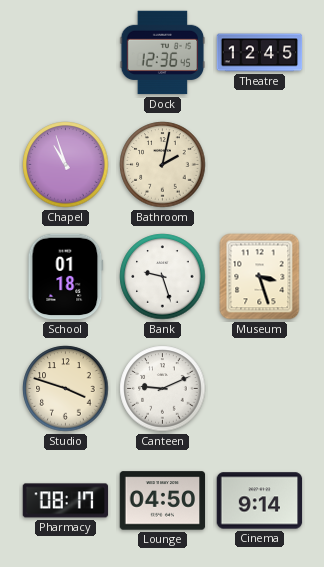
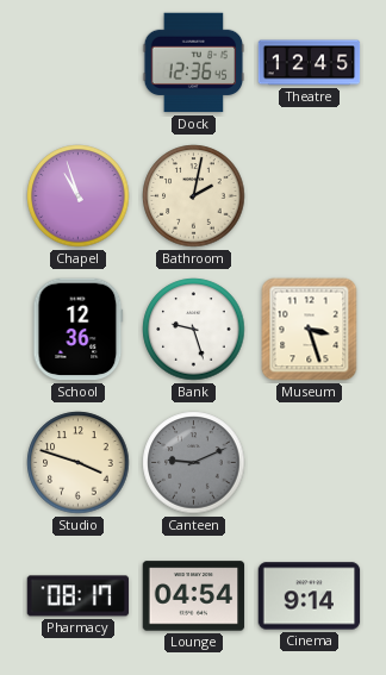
School: 01:18 -> 12:36 (79, 330)
Canteen dial: white -> grey (194, 463)
Lounge: 04:50 -> 04:54 (194, 596)
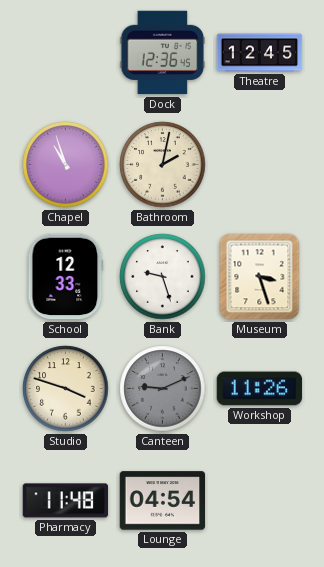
School: 12:36 -> 12:33 (66, 277)
Workshop: none -> 11:26 (260, 389)
Pharmacy: 08:17 -> 11:48 (66, 501)
Cinema: 9:14 -> none (310, 596)
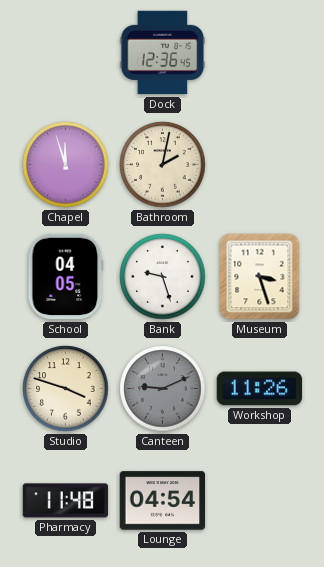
Theatre: 12:45 -> none (260, 53)
Chapel: 10:57 -> 11:57 (66, 165)
School: 12:33 -> 04:05 (66, 277)
